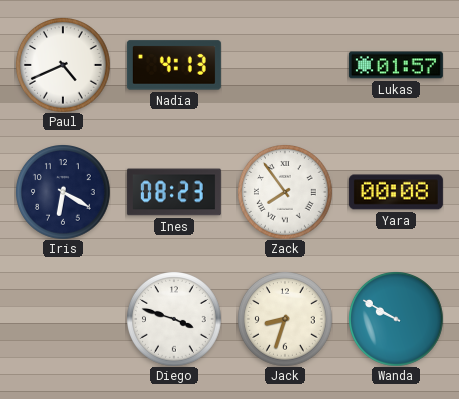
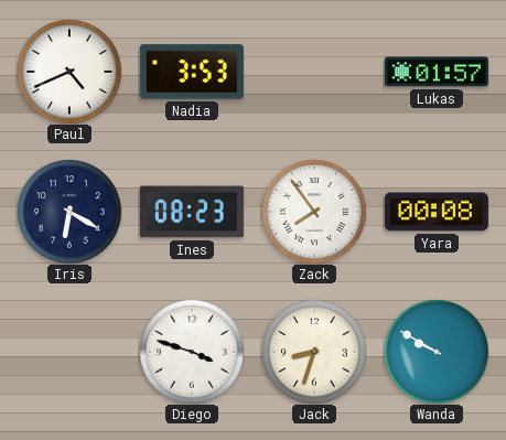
Nadia: 4:13 -> 3:53 (192, 72)
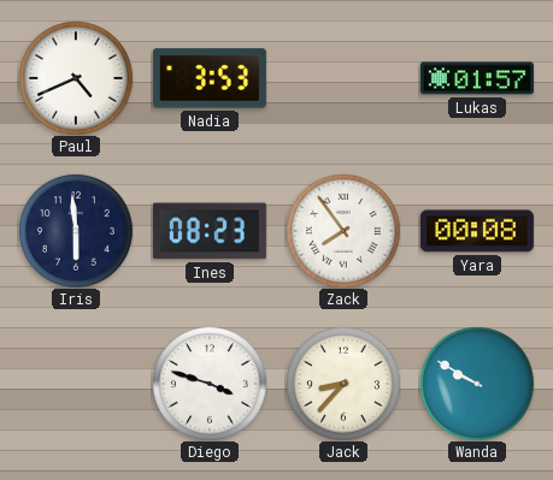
Iris: 6:20 -> 5:59 (76, 231)
Jack: 8:33 -> 8:37 (343, 384)
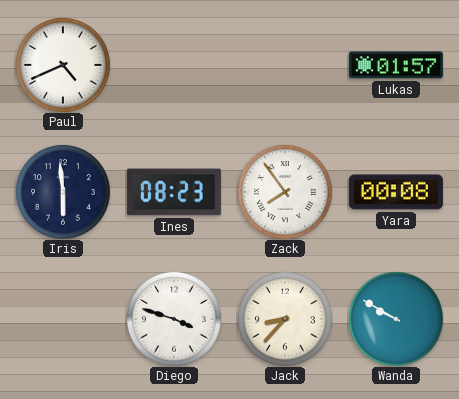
Nadia: 3:53 -> none (210, 78)
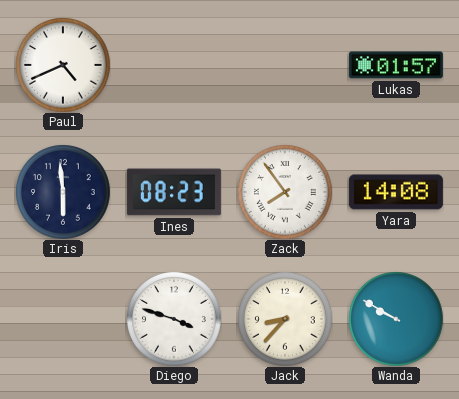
Yara: 00:08 -> 14:08 (396, 192)
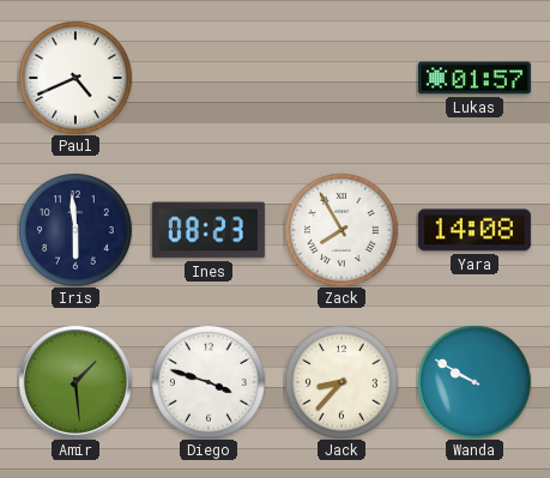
Zack: 7:54 -> 7:55 (342, 230)
Amir: none -> 1:29 (75, 382)
